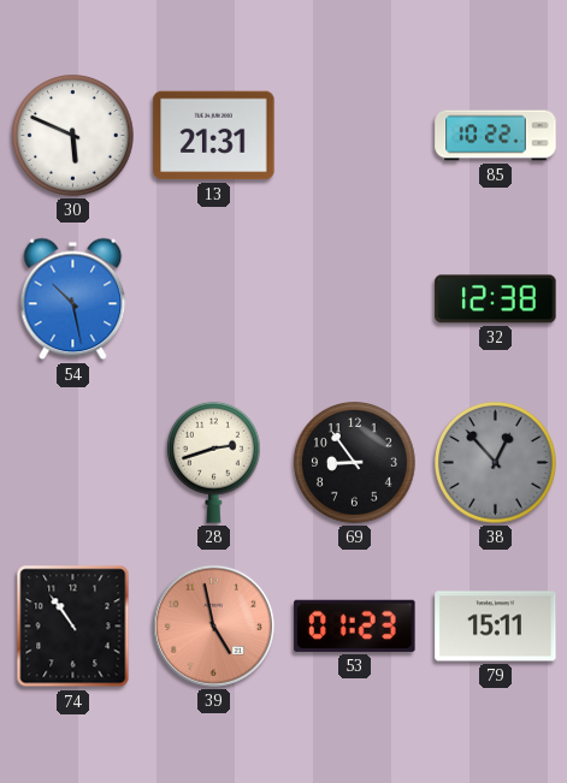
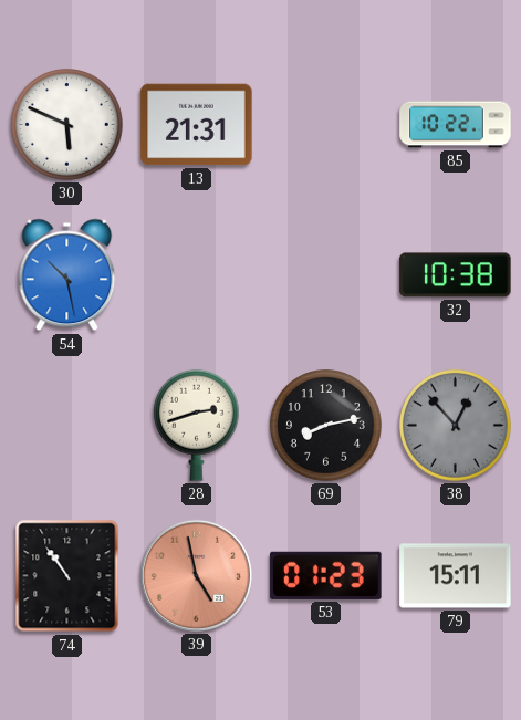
32: 12:38 -> 10:38 (456, 275)
69: 8:54 -> 8:13 (326, 426)
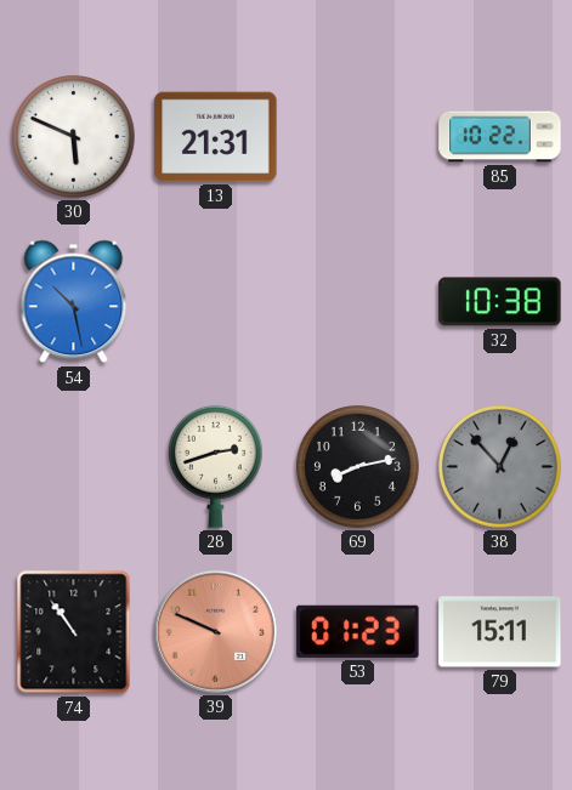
39: 4:58 -> 9:49 (215, 631)
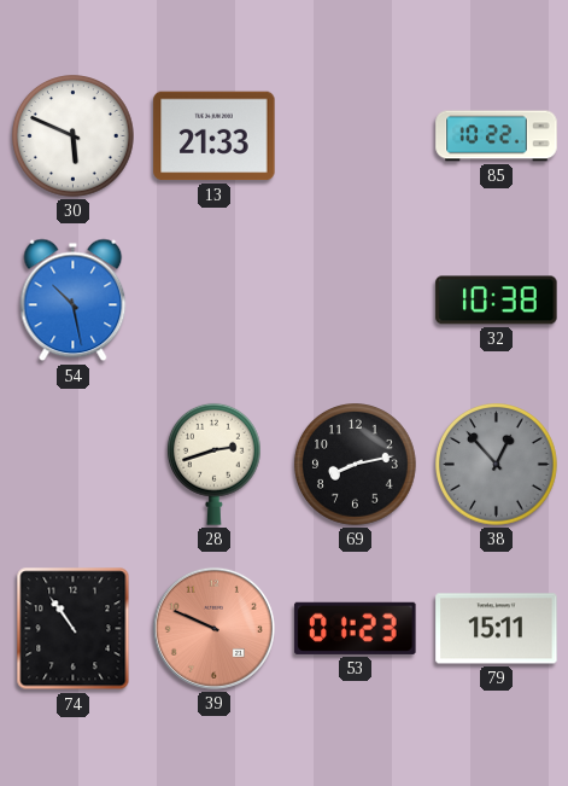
13: 21:31 -> 21:33 (215, 136)
